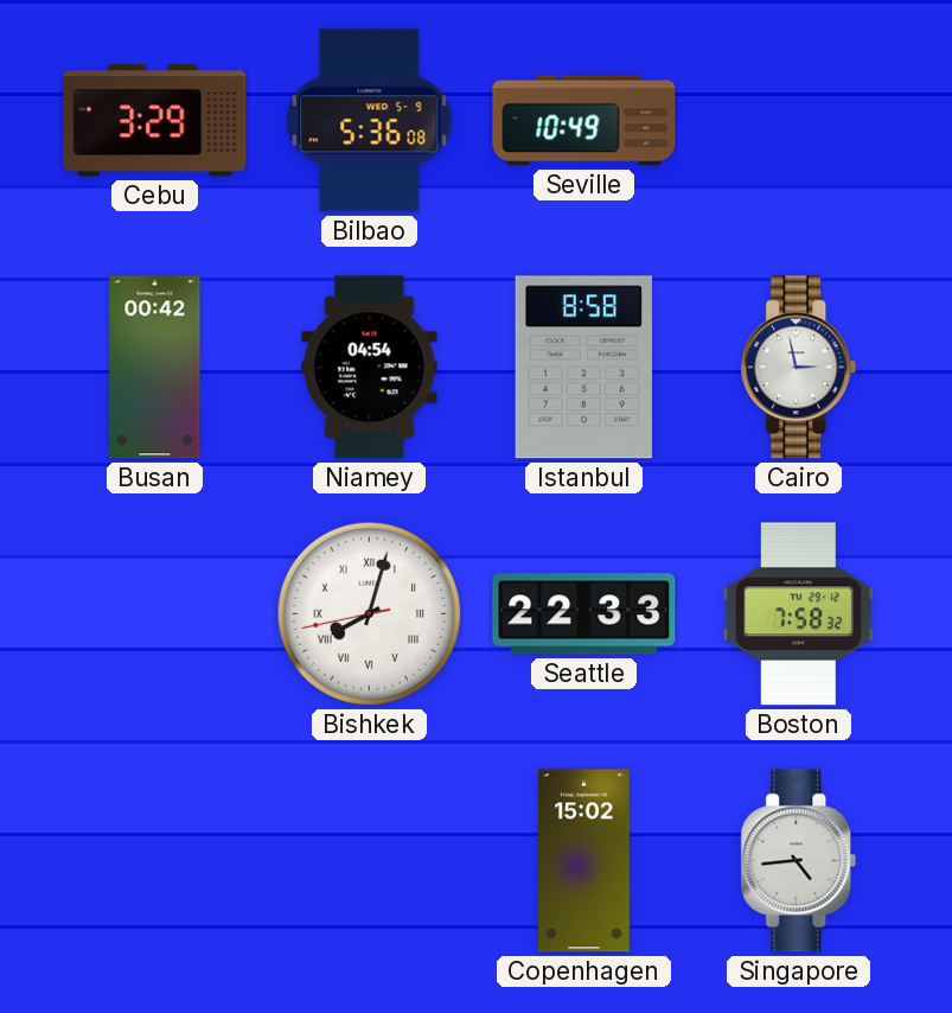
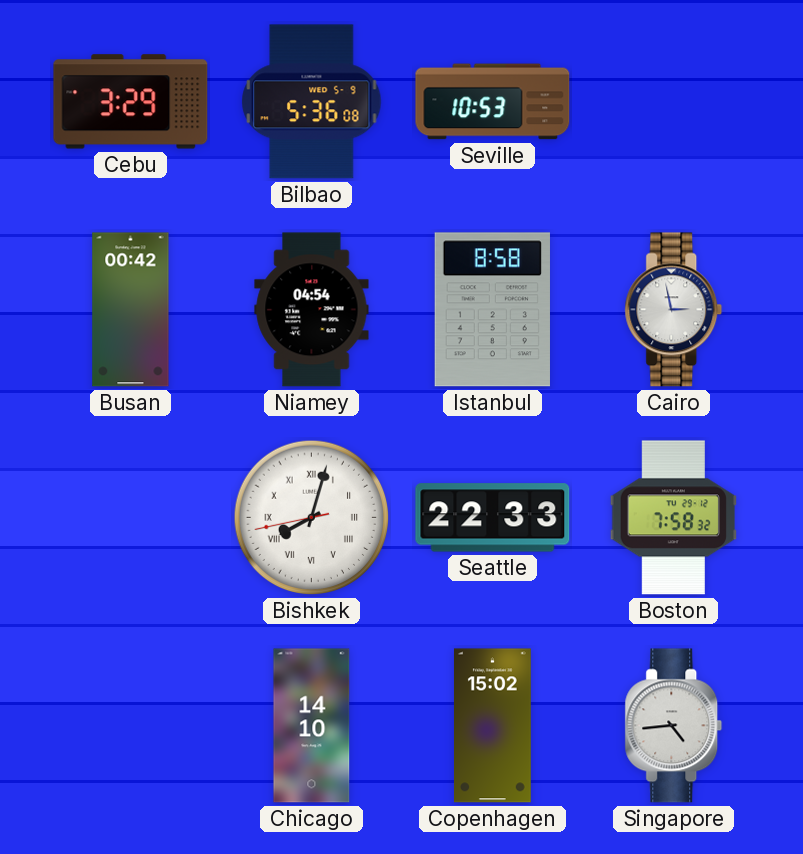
Seville: 10:49 -> 10:53 (493, 102)
Chicago: none -> 14:10 (312, 726)
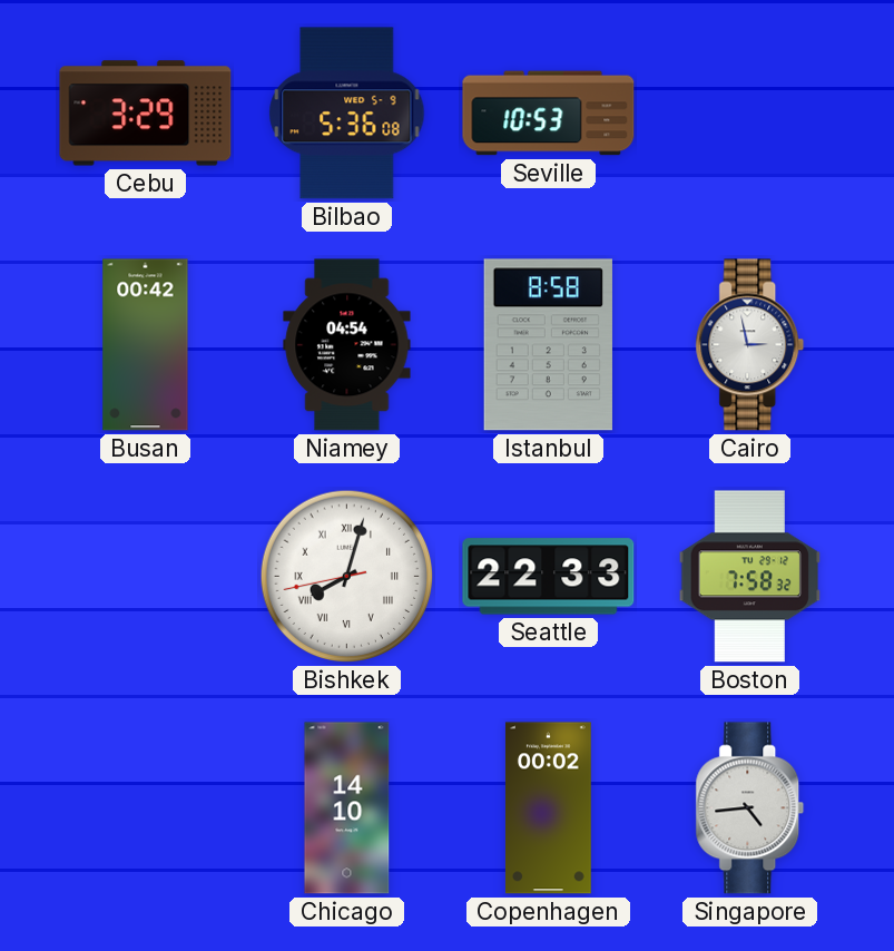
Copenhagen: 15:02 -> 00:02 (548, 808)
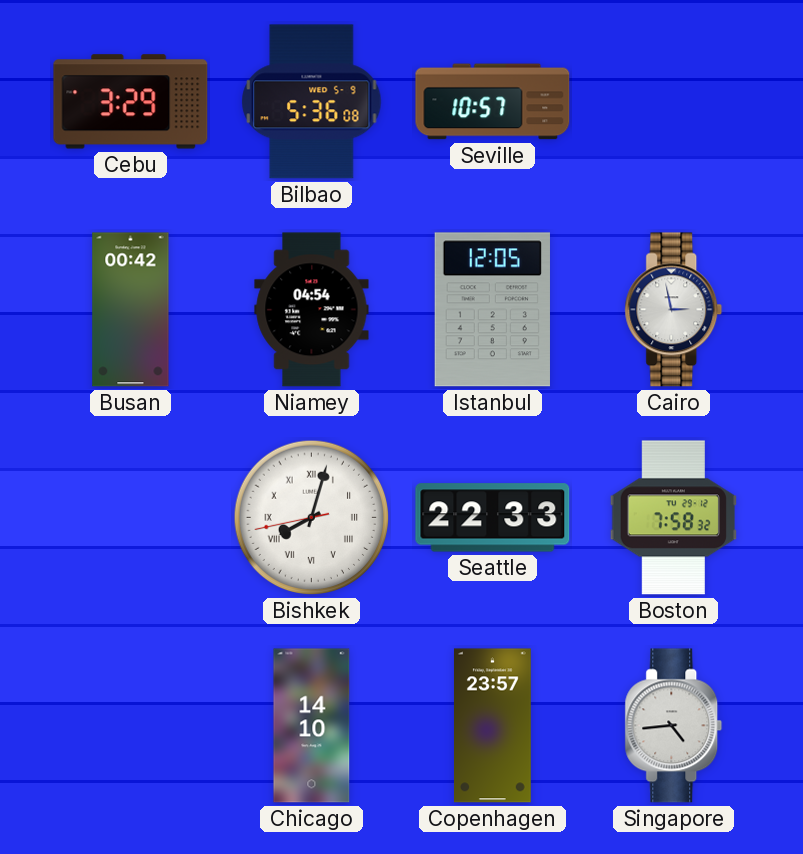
Seville: 10:53 -> 10:57 (493, 102)
Istanbul: 8:58 -> 12:05 (492, 310)
Copenhagen: 00:02 -> 23:57 (492, 726)
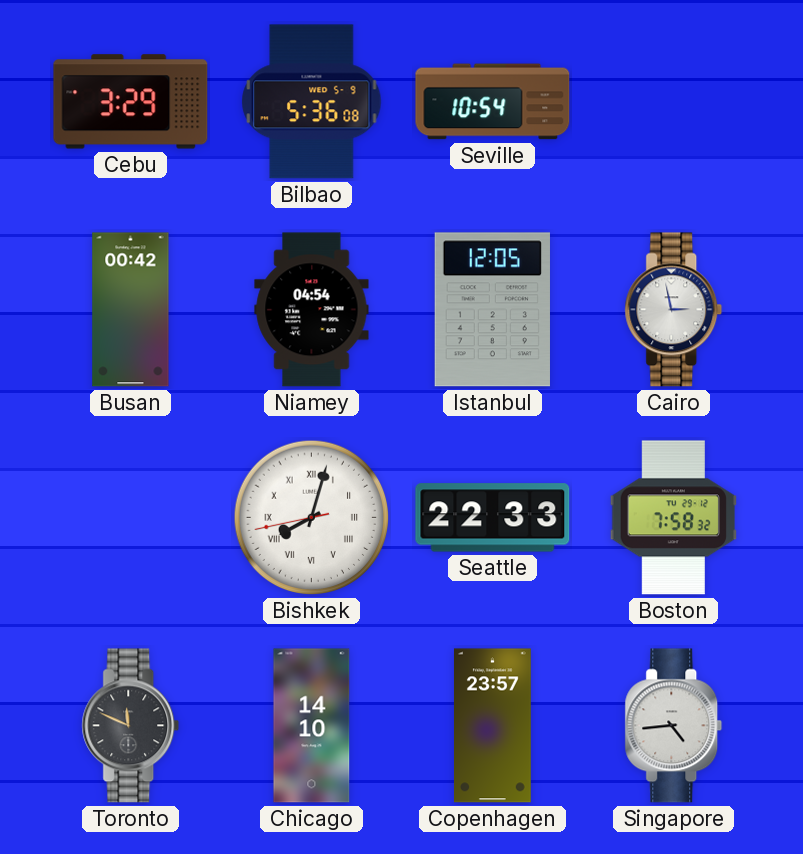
Seville: 10:57 -> 10:54 (493, 102)
Toronto: none -> 11:49 (131, 726)
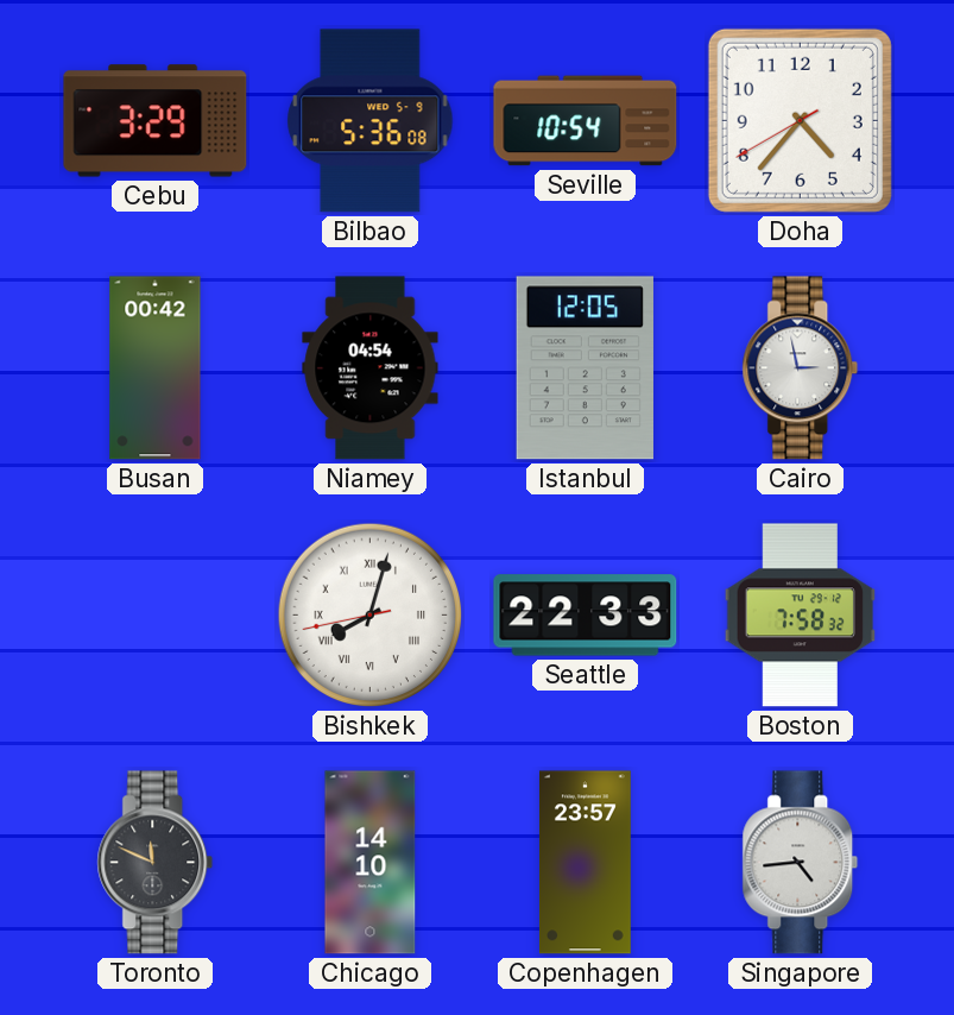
Doha: none -> 4:36 (800, 120)
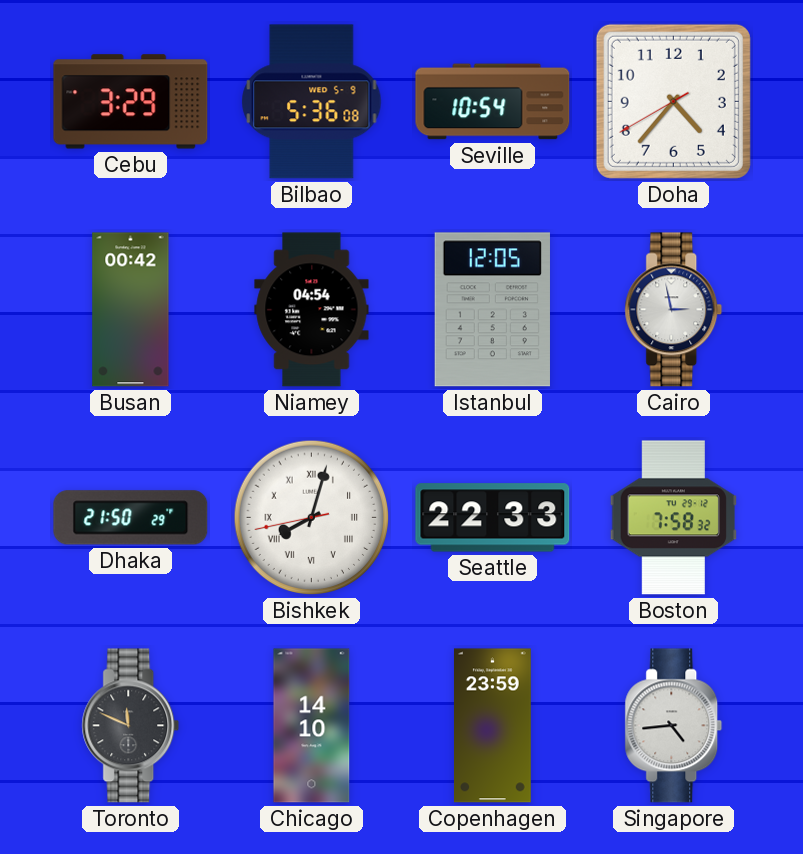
Dhaka: none -> 21:50 (131, 518)
Copenhagen: 23:57 -> 23:59 (492, 726)
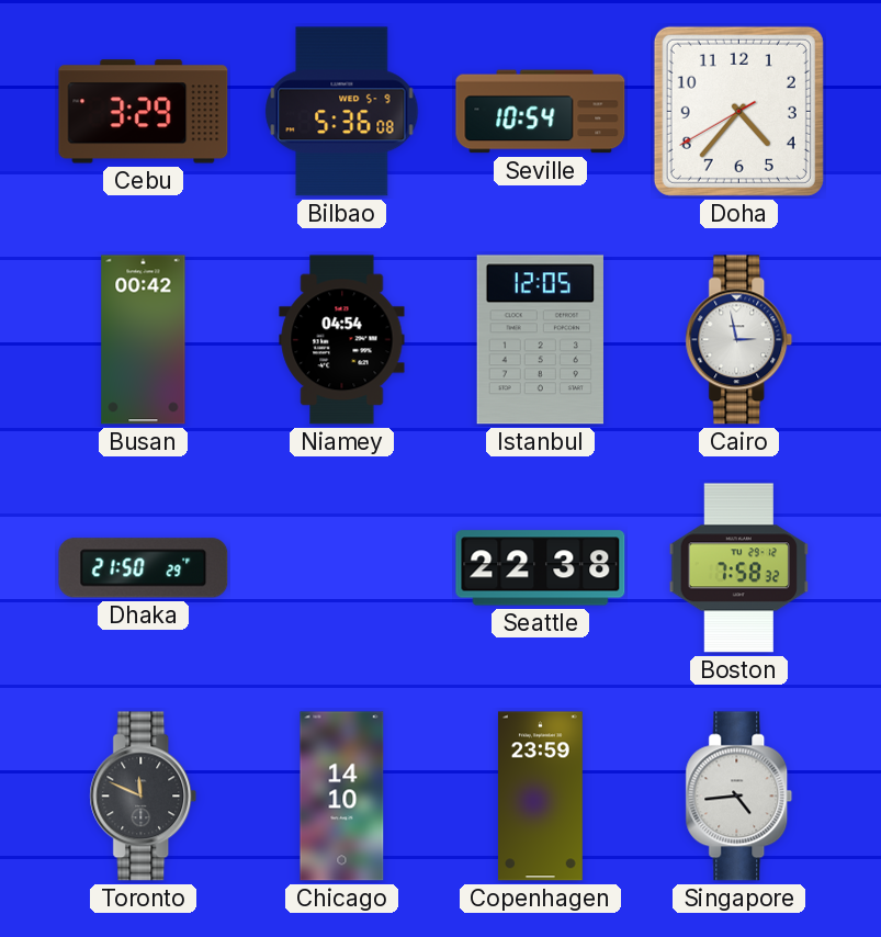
Bishkek: 8:02 -> none (312, 518)
Seattle: 22:33 -> 22:38 (541, 568)
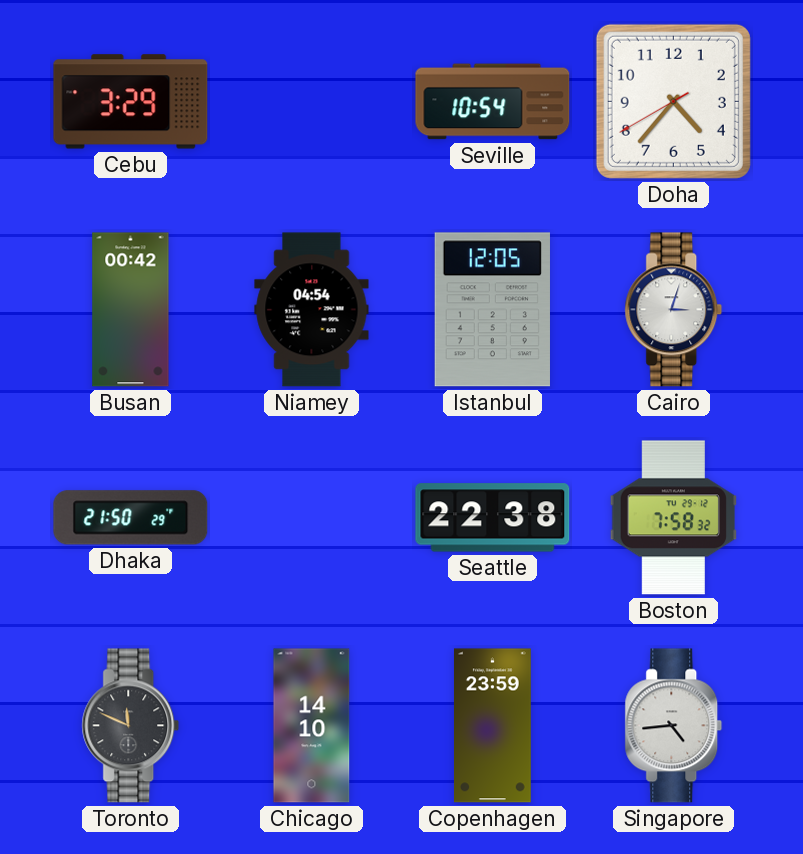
Bilbao: 5:36 -> none (342, 112)
Cairo: 2:58 -> 3:03 (674, 310)
